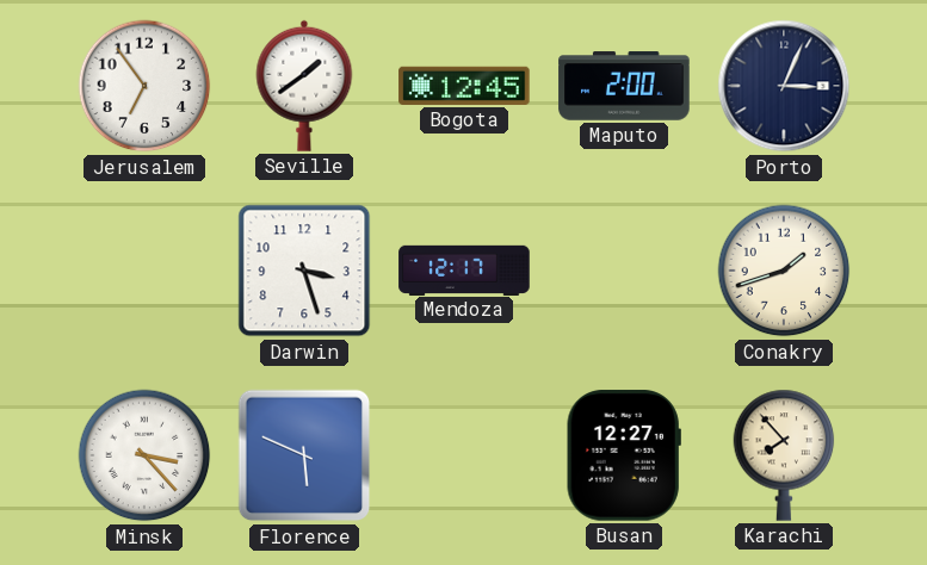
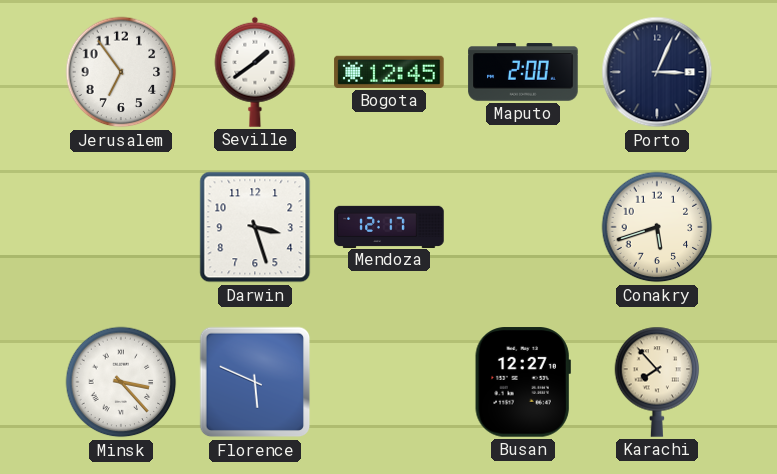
Conakry: 1:42 -> 5:42 (657, 227)
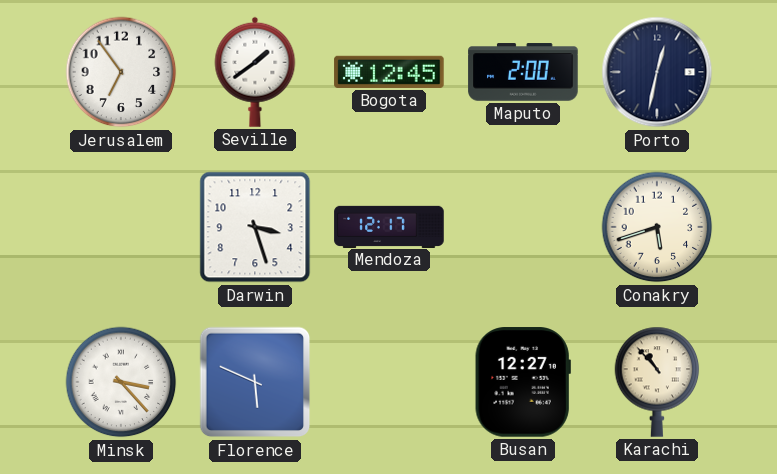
Porto: 3:04 -> 12:32 (657, 72)
Karachi: 7:53 -> 10:53 (657, 382)
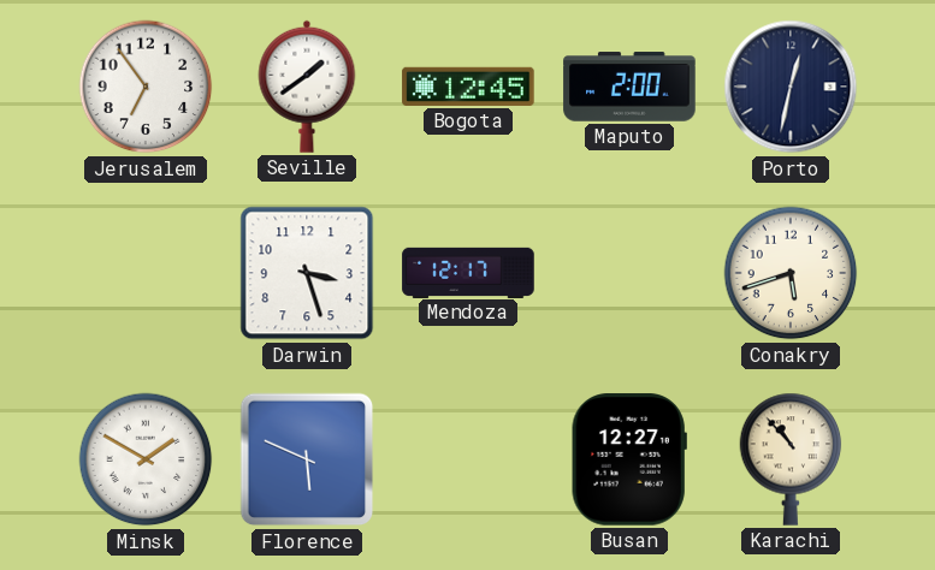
Minsk: 3:23 -> 1:50 (146, 459)
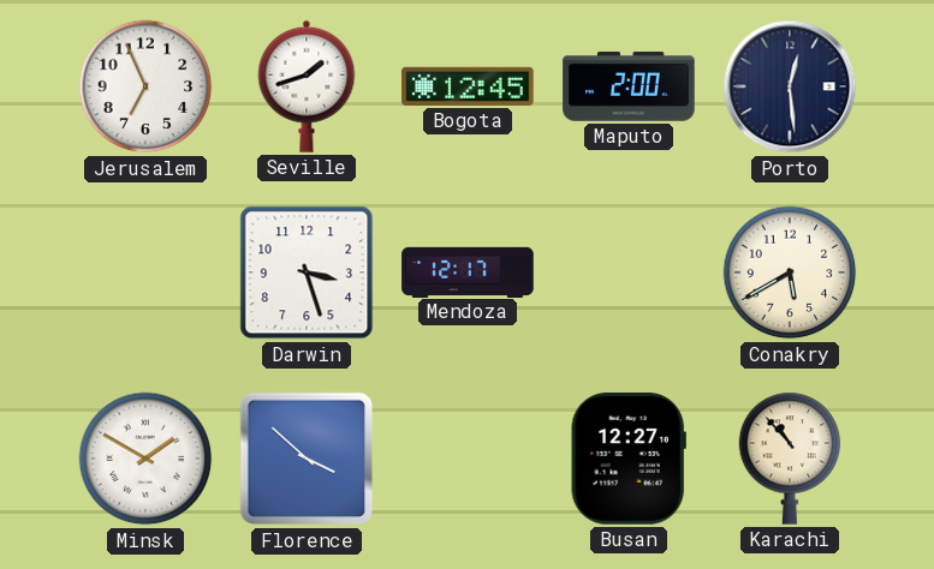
Jerusalem: 6:54 -> 6:56 (145, 86)
Seville: 1:39 -> 1:42 (307, 86)
Porto: 12:32 -> 12:29 (790, 86)
Conakry: 5:42 -> 5:40 (790, 272)
Florence: 5:49 -> 3:52 (307, 459)
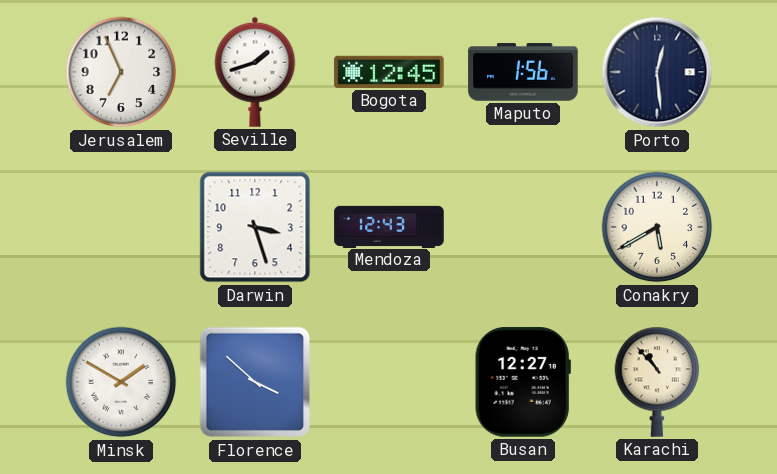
Maputo: 2:00 -> 1:56 (523, 72)
Mendoza: 12:17 -> 12:43 (389, 226)
